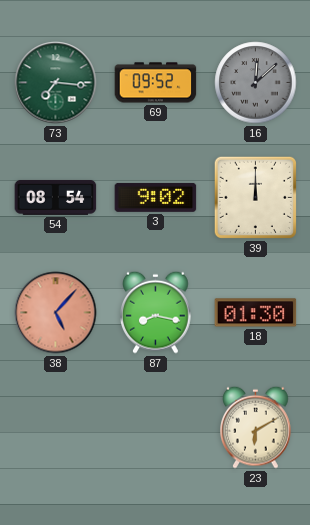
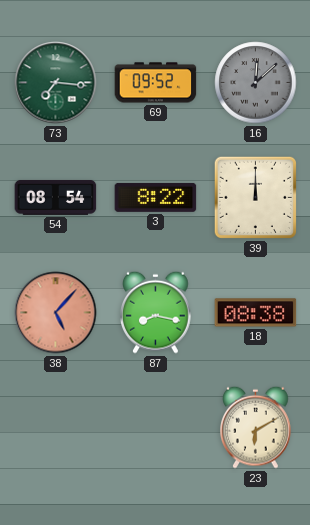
3: 9:02 -> 8:22 (156, 197)
18: 01:30 -> 08:38 (256, 313)
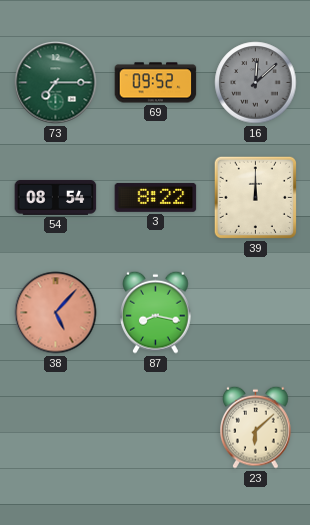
73: 7:16 -> 7:15 (56, 83)
18: 08:38 -> none (256, 313)
23: 6:10 -> 6:08 (256, 427)
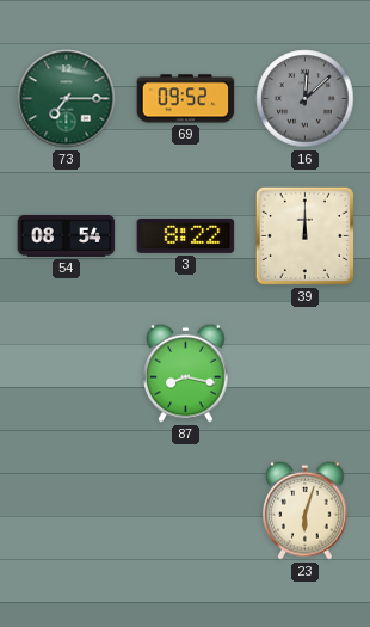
38: 5:07 -> none (56, 313)
23: 6:08 -> 6:03 (306, 510)
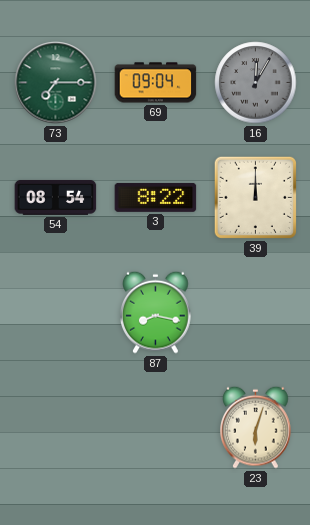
69: 09:52 -> 09:04 (156, 83)
16: 12:08 -> 12:05 (256, 83)
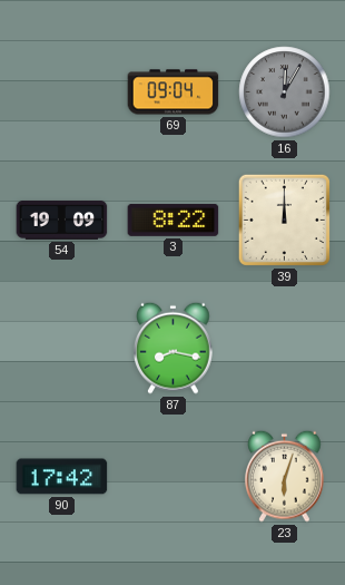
73: 7:15 -> none (56, 83)
54: 08:54 -> 19:09 (62, 220)
90: none -> 17:42 (62, 477)
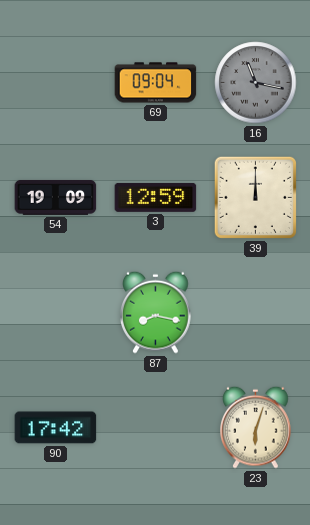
16: 12:05 -> 11:17 (256, 83)
3: 8:22 -> 12:59 (156, 197)
